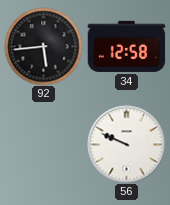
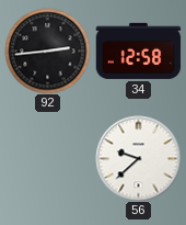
92: 5:44 -> 2:44 (47, 50)
56: 9:49 -> 9:38 (138, 158)
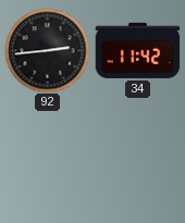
34: 12:58 -> 11:42 (137, 50)
56: 9:38 -> none (138, 158)
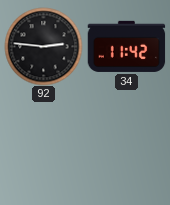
92: 2:44 -> 2:46 (43, 46)
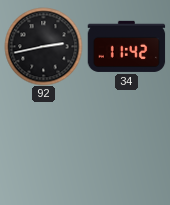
92: 2:46 -> 2:43 (43, 46)
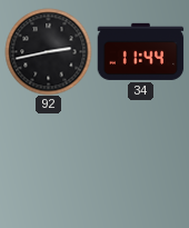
34: 11:42 -> 11:44 (140, 51)
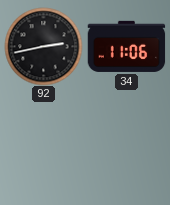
34: 11:44 -> 11:06 (126, 46)
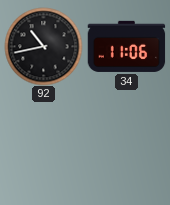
92: 2:43 -> 10:43 (43, 46)
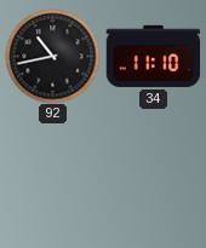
34: 11:06 -> 11:10 (153, 56)
